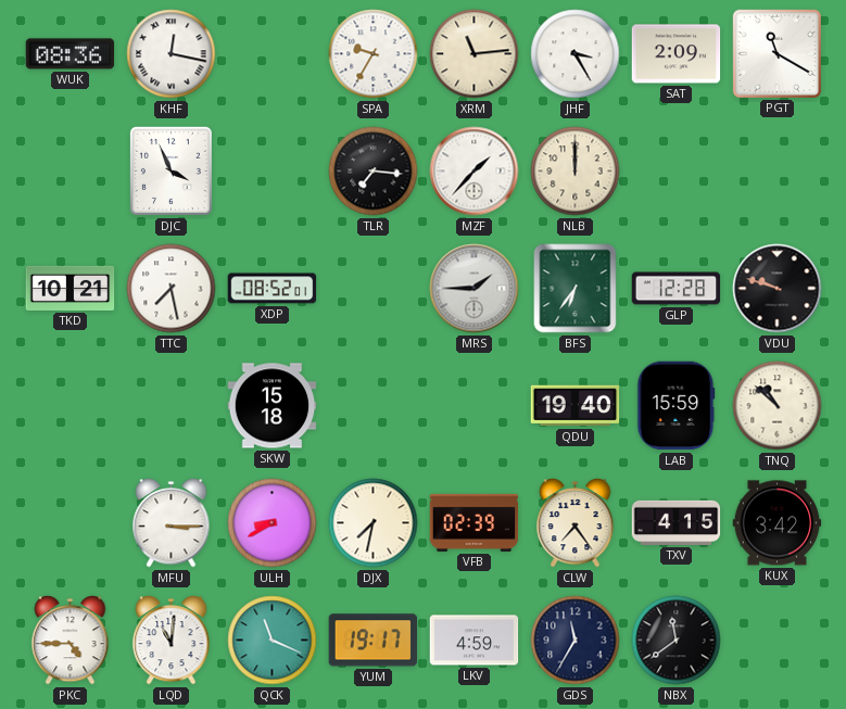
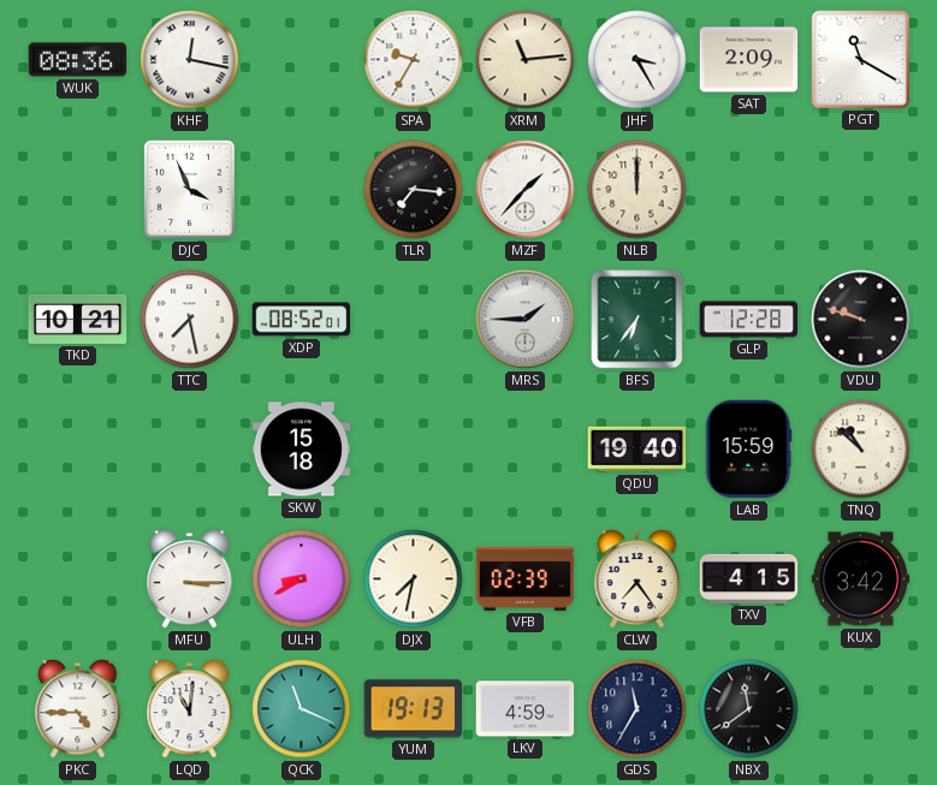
YUM: 19:17 -> 19:13 (413, 709)
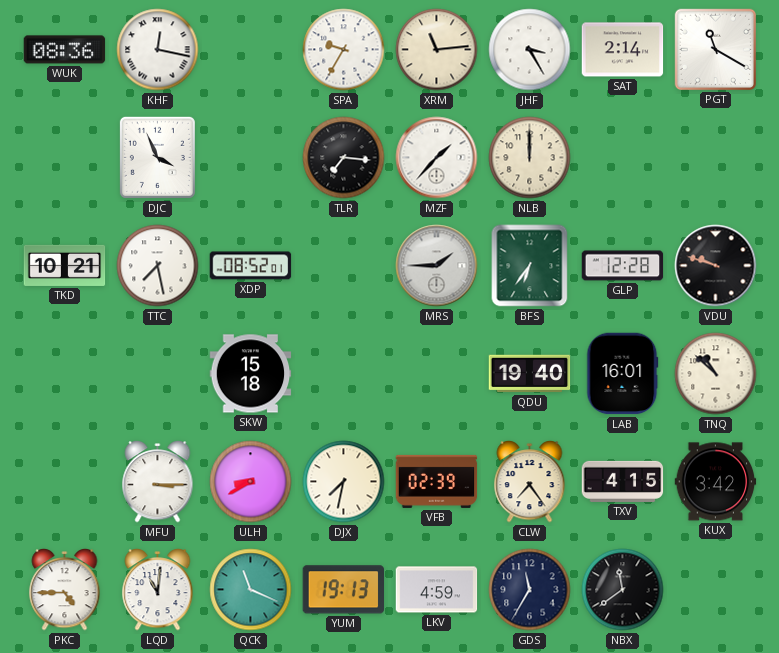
SAT: 2:09 -> 2:14 (623, 50)
LAB: 15:59 -> 16:01 (623, 374)
